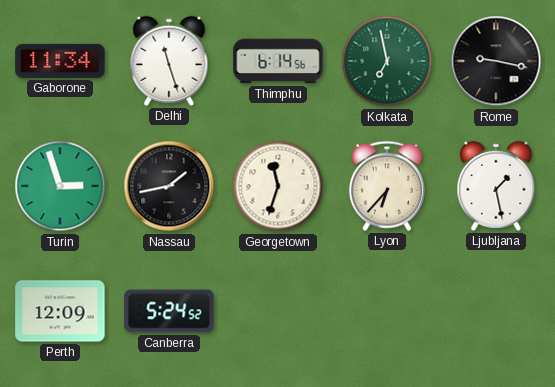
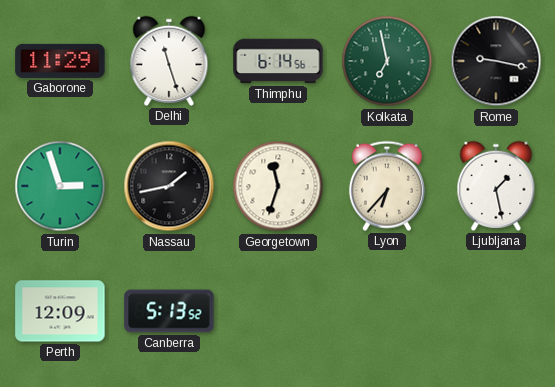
Gaborone: 11:34 -> 11:29 (60, 61)
Canberra: 5:24 -> 5:13 (169, 311)
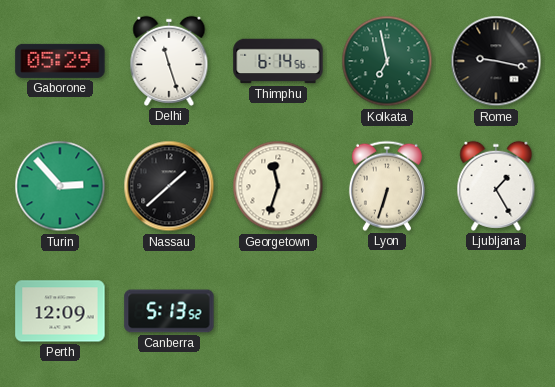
Gaborone: 11:29 -> 05:29 (60, 61)
Turin: 2:57 -> 2:53 (60, 186)
Nassau: 1:43 -> 1:38 (169, 186)
Lyon: 6:37 -> 6:33 (387, 186)
Ljubljana: 1:28 -> 1:25 (496, 186)
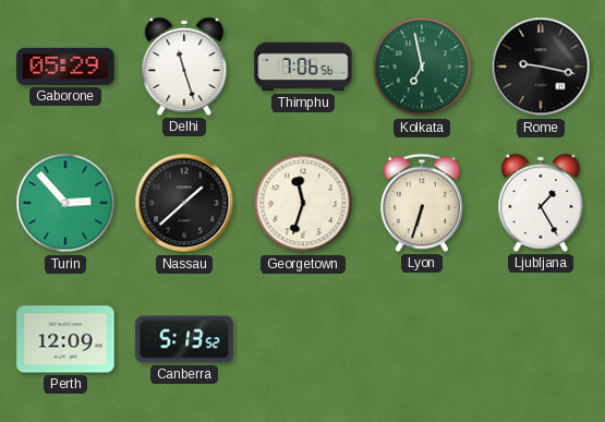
Thimphu: 6:14 -> 7:06 (303, 67)
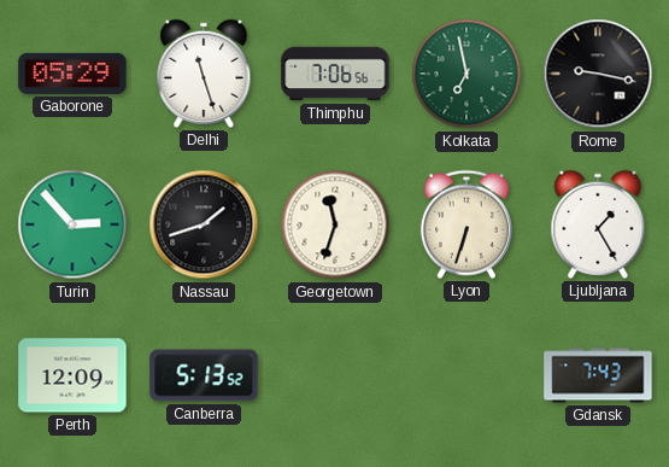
Nassau: 1:38 -> 1:42 (204, 224)
Gdansk: none -> 7:43 (598, 375)
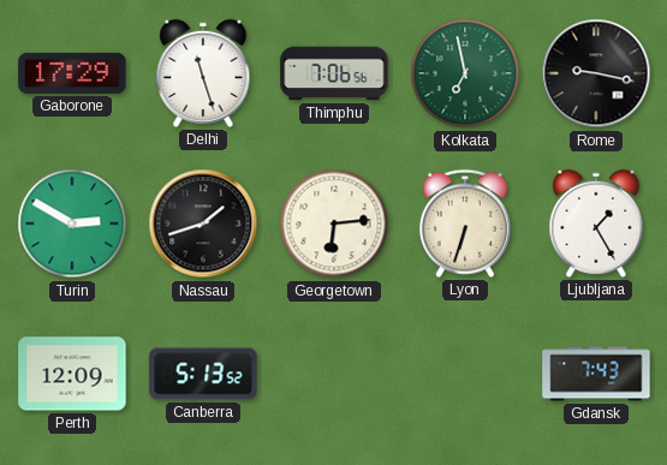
Gaborone: 05:29 -> 17:29 (72, 73)
Turin: 2:53 -> 2:50 (72, 223)
Georgetown: 11:33 -> 6:14 (334, 223)
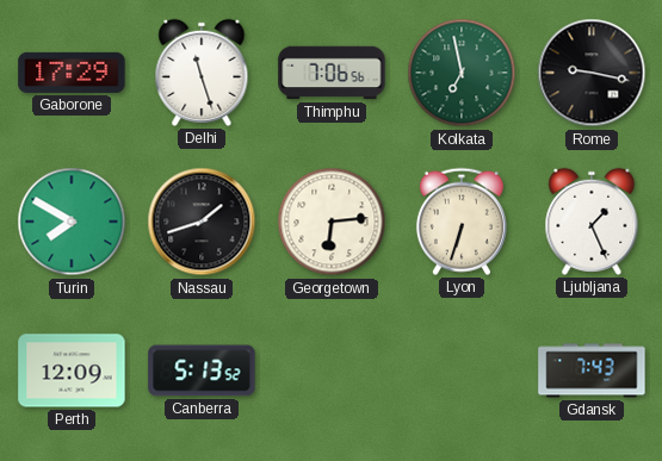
Turin: 2:50 -> 7:50 (72, 222)
Ljubljana: 1:25 -> 1:26 (592, 222)
